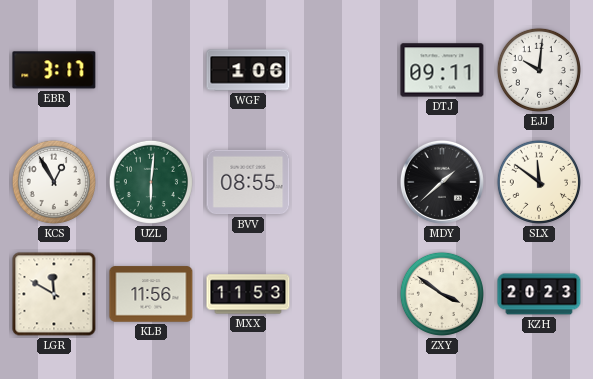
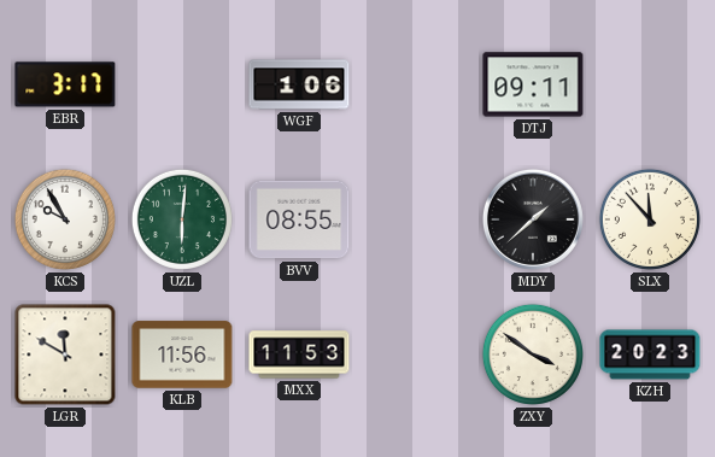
EJJ: 10:01 -> none (539, 70)
KCS: 12:55 -> 9:55 (65, 219)
SLX: 11:51 -> 11:53 (650, 219)
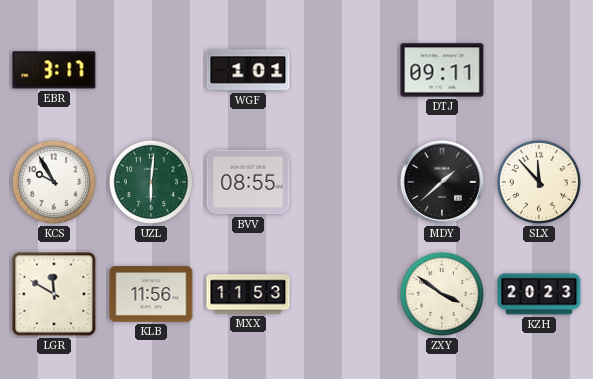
WGF: 1:06 -> 1:01 (248, 70)
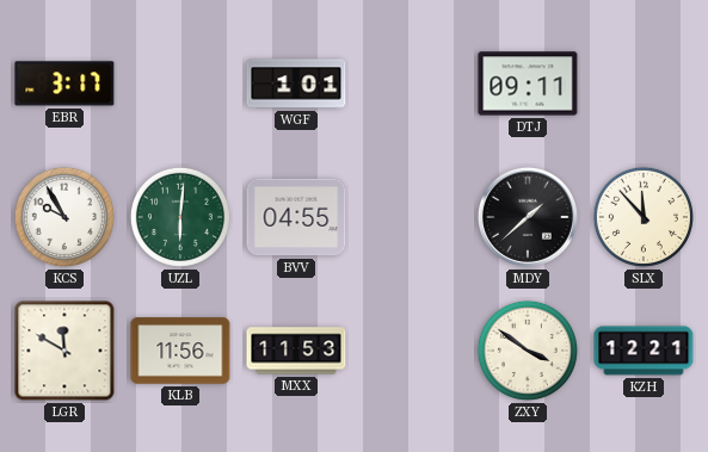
BVV: 08:55 -> 04:55 (296, 217)
KZH: 20:23 -> 12:21 (644, 351)
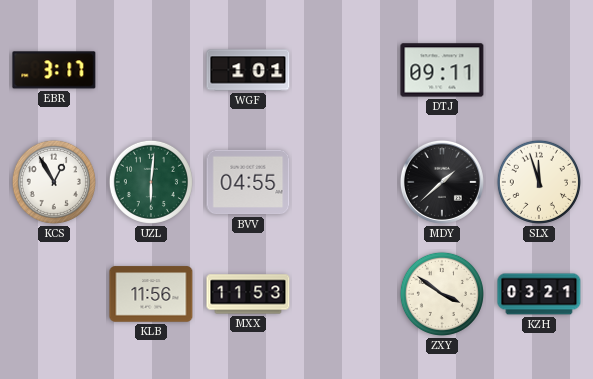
KCS: 9:55 -> 12:55 (54, 182)
SLX: 11:53 -> 11:57 (539, 182)
LGR: 11:50 -> none (64, 351)
KZH: 12:21 -> 03:21 (539, 294)
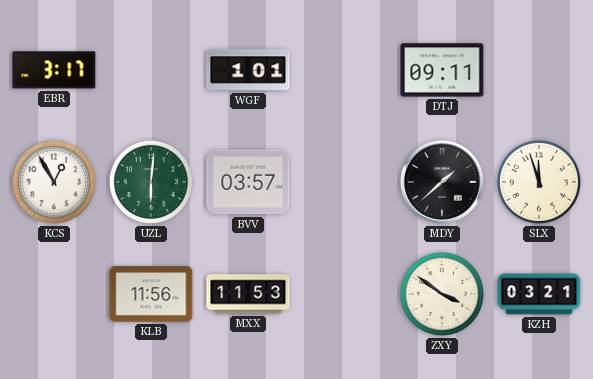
BVV: 04:55 -> 03:57 (248, 182)
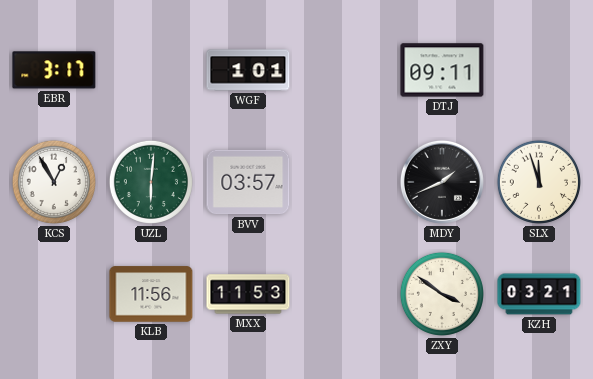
MDY: 1:38 -> 1:41 (442, 182)
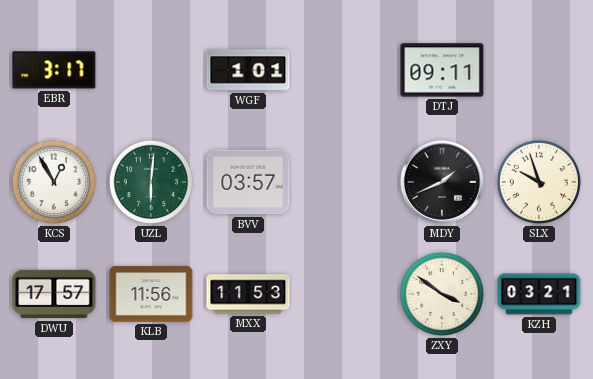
SLX: 11:57 -> 9:57 (539, 182)
DWU: none -> 17:57 (54, 294)
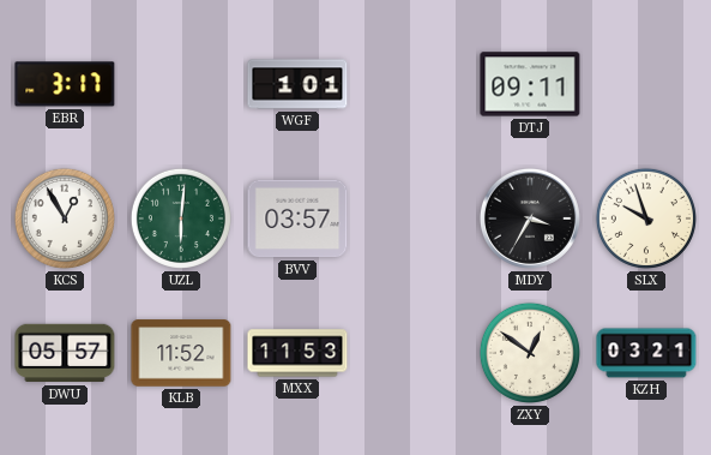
MDY: 1:41 -> 3:35 (530, 218)
DWU: 17:57 -> 05:57 (65, 353)
KLB: 11:56 -> 11:52 (181, 353)
ZXY: 3:51 -> 12:51 (530, 353)
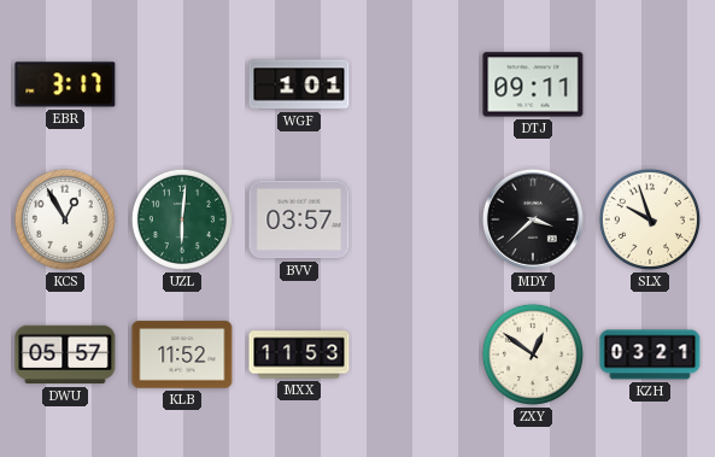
MDY: 3:35 -> 3:38 (533, 219)
